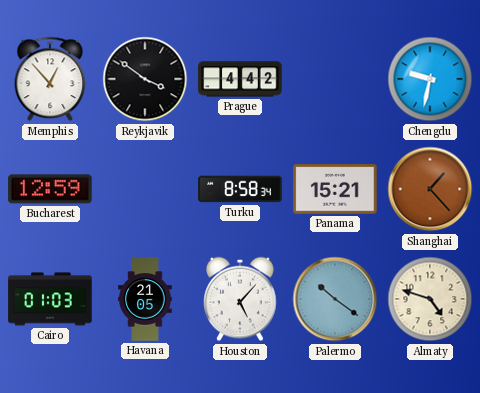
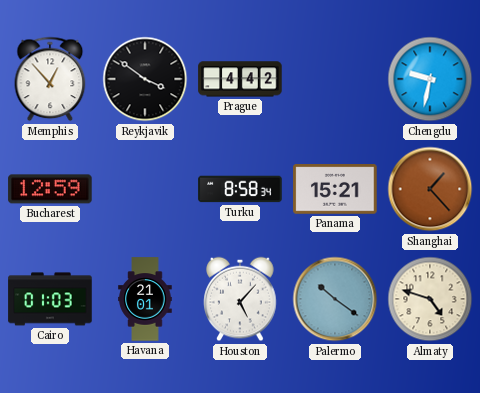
Havana: 21:05 -> 21:01 (145, 299)
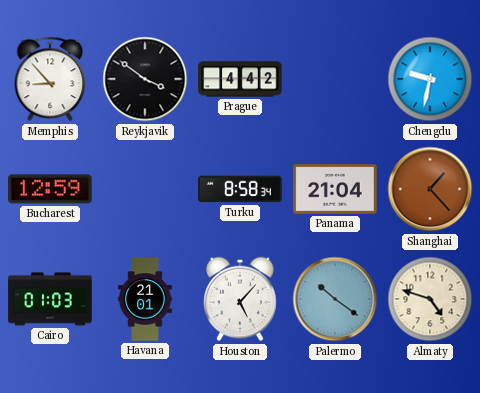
Memphis: 12:53 -> 8:53 (50, 79)
Panama: 15:21 -> 21:04 (335, 189)
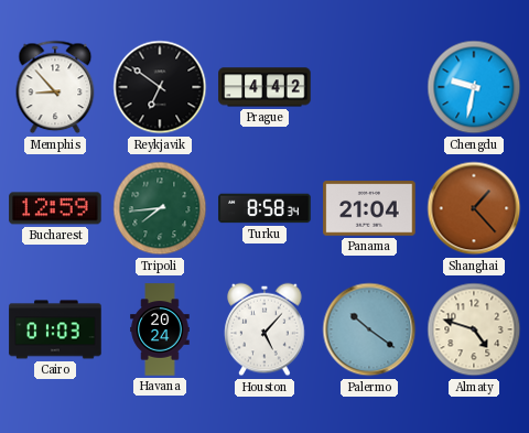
Reykjavik: 3:51 -> 6:51 (160, 87)
Tripoli: none -> 7:44 (160, 208)
Havana: 21:01 -> 20:24 (160, 329)
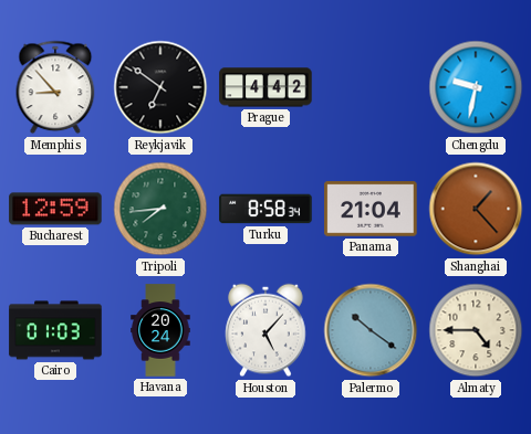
Almaty: 4:48 -> 4:45 (476, 330)
